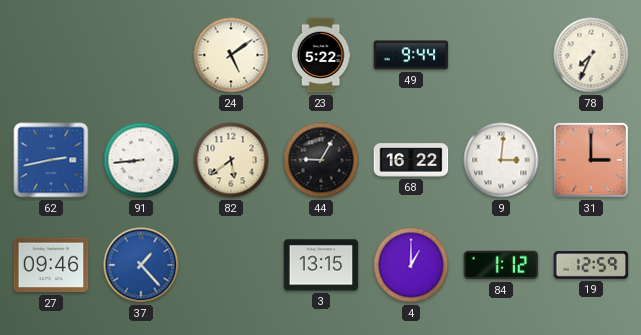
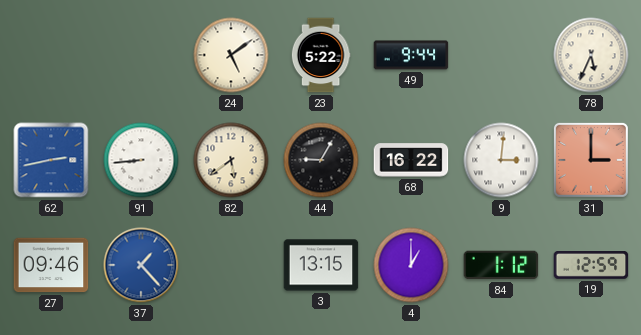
78: 7:34 -> 5:34 (591, 55)
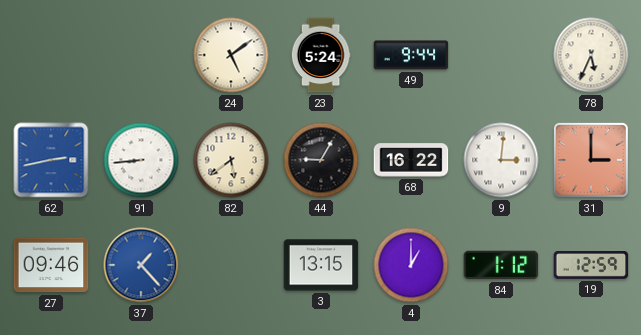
23: 5:22 -> 5:24 (321, 55)
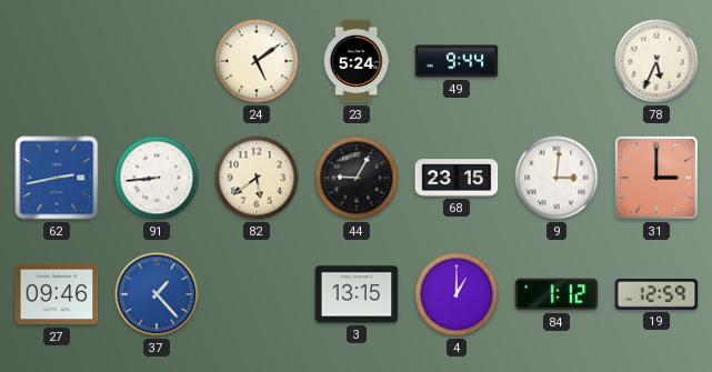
68: 16:22 -> 23:15 (457, 178)
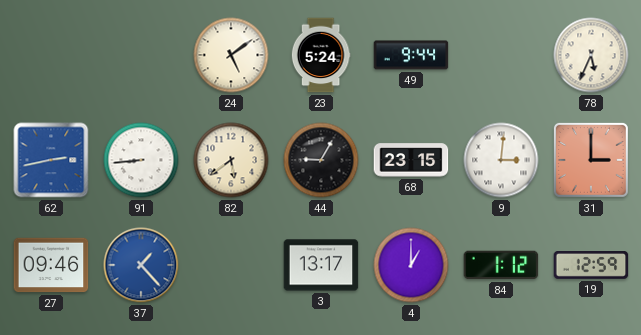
3: 13:15 -> 13:17 (321, 265)
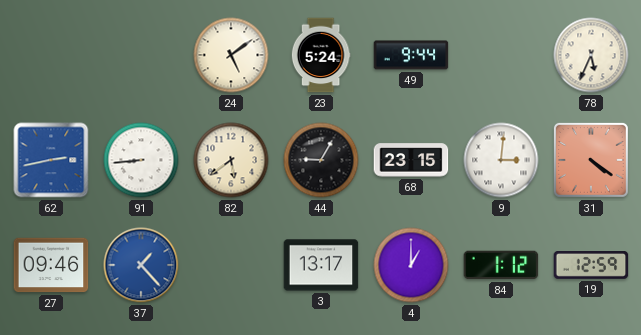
31: 3:00 -> 4:21 (591, 160)
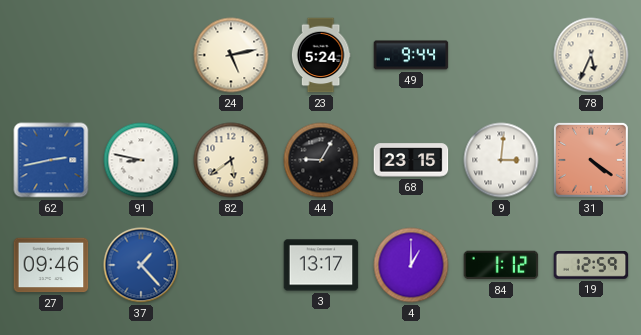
24: 5:09 -> 5:13 (231, 55)
91: 8:44 -> 8:47 (141, 160)
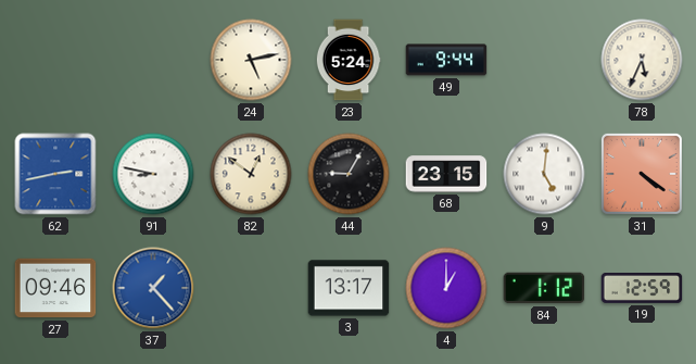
82: 5:39 -> 12:51 (251, 174)
9: 3:01 -> 5:01 (544, 174)
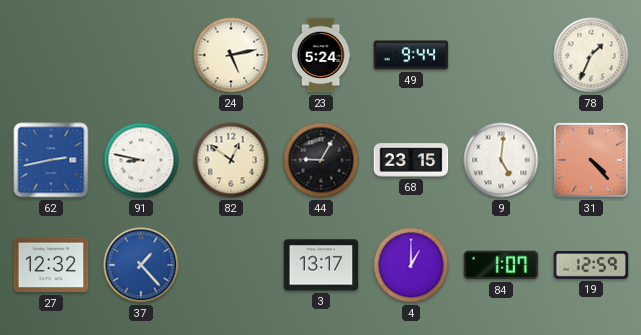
78: 5:34 -> 1:34 (591, 55)
31: 4:21 -> 4:23 (591, 160)
27: 09:46 -> 12:32 (51, 265)
84: 1:12 -> 1:07 (501, 265)
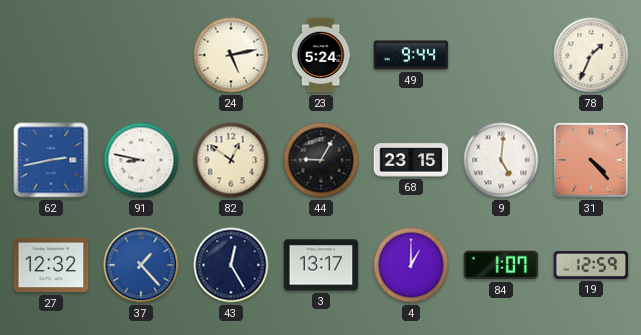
43: none -> 12:25 (231, 265)
